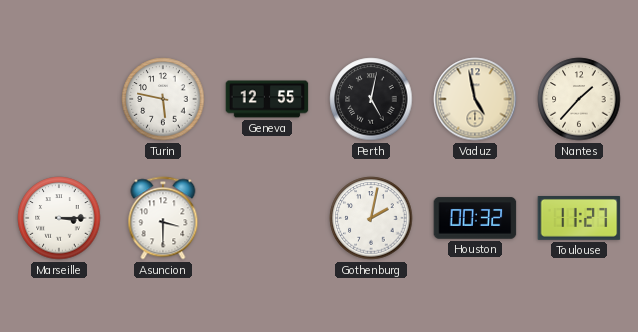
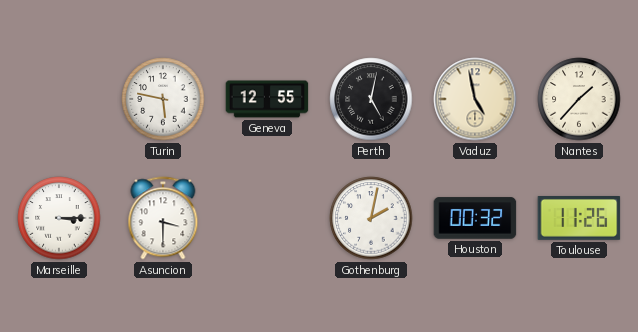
Toulouse: 11:27 -> 11:26 (579, 219)
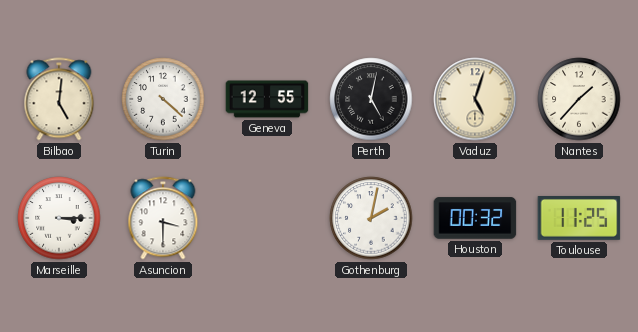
Bilbao: none -> 5:01 (59, 99)
Turin: 5:47 -> 4:22 (163, 99)
Vaduz: 4:58 -> 5:03 (475, 99)
Toulouse: 11:26 -> 11:25 (579, 219)
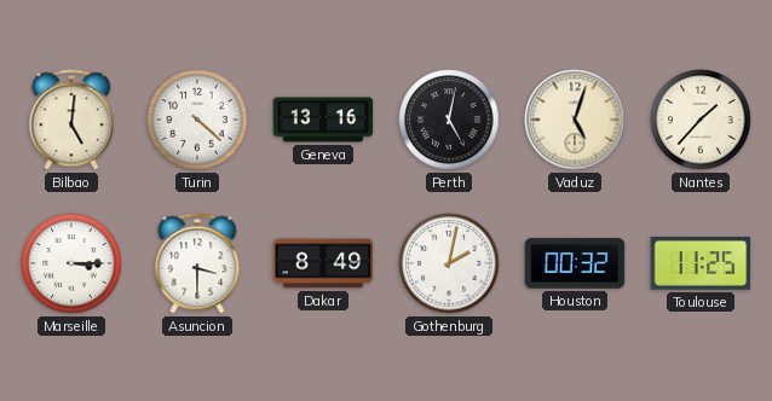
Geneva: 12:55 -> 13:16 (323, 120)
Dakar: none -> 8:49 (323, 263)
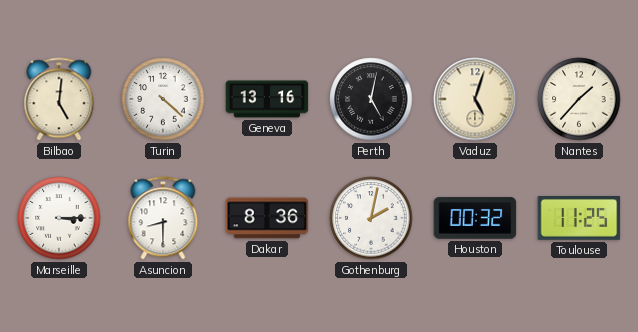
Asuncion: 3:30 -> 8:30 (163, 218)
Dakar: 8:49 -> 8:36 (267, 218)
